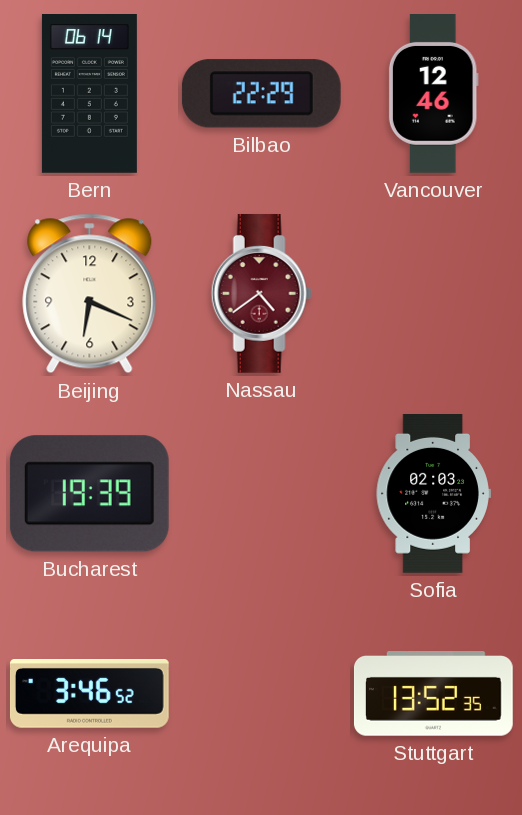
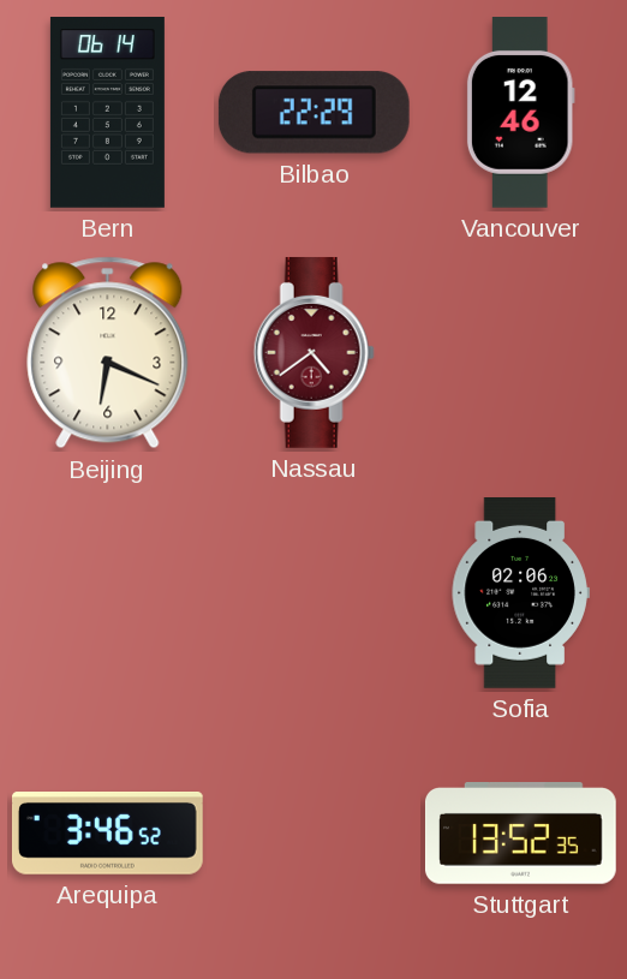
Bucharest: 19:39 -> none (89, 494)
Sofia: 02:03 -> 02:06 (520, 593)
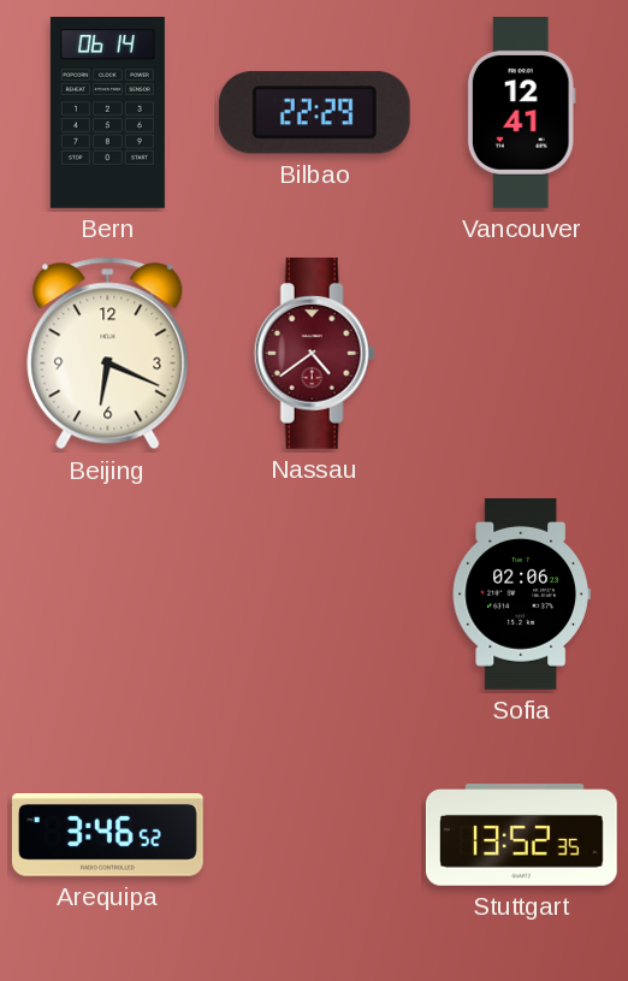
Vancouver: 12:46 -> 12:41 (521, 113)
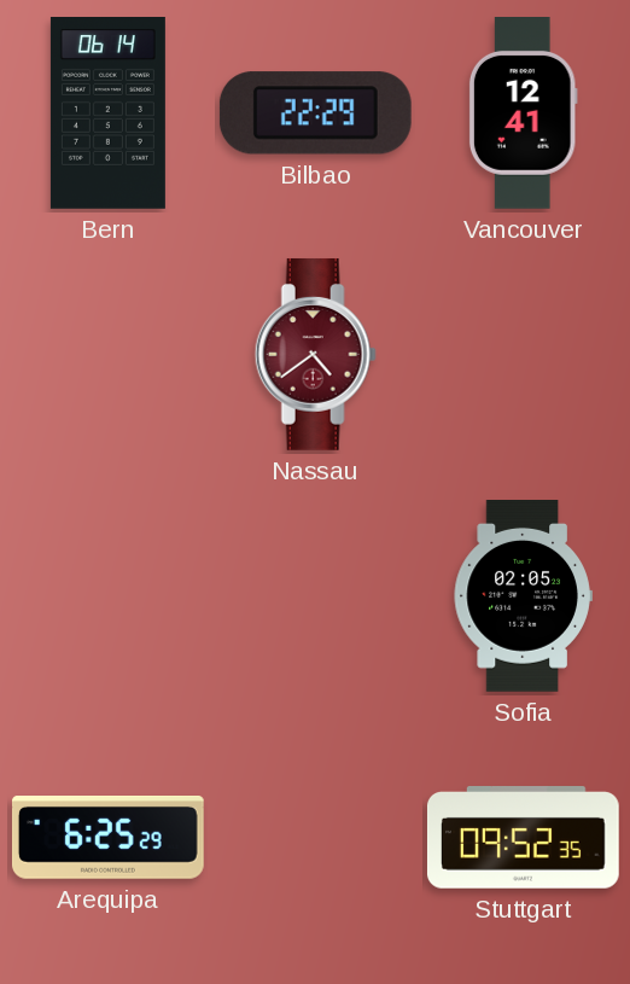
Beijing: 6:19 -> none (108, 354)
Sofia: 02:06 -> 02:05 (523, 596)
Arequipa: 3:46 -> 6:25 (107, 838)
Stuttgart: 13:52 -> 09:52 (523, 838)
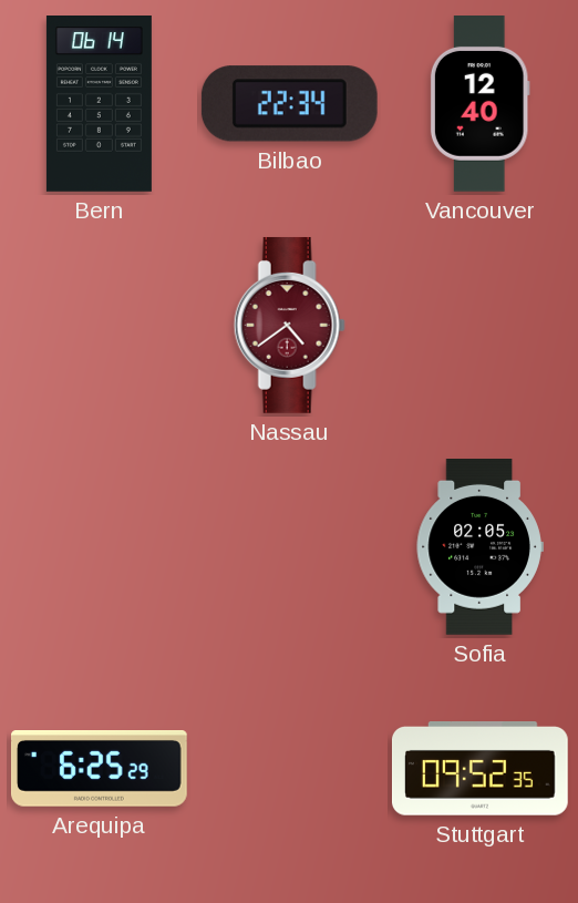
Bilbao: 22:29 -> 22:34 (289, 104)
Vancouver: 12:41 -> 12:40 (479, 104)
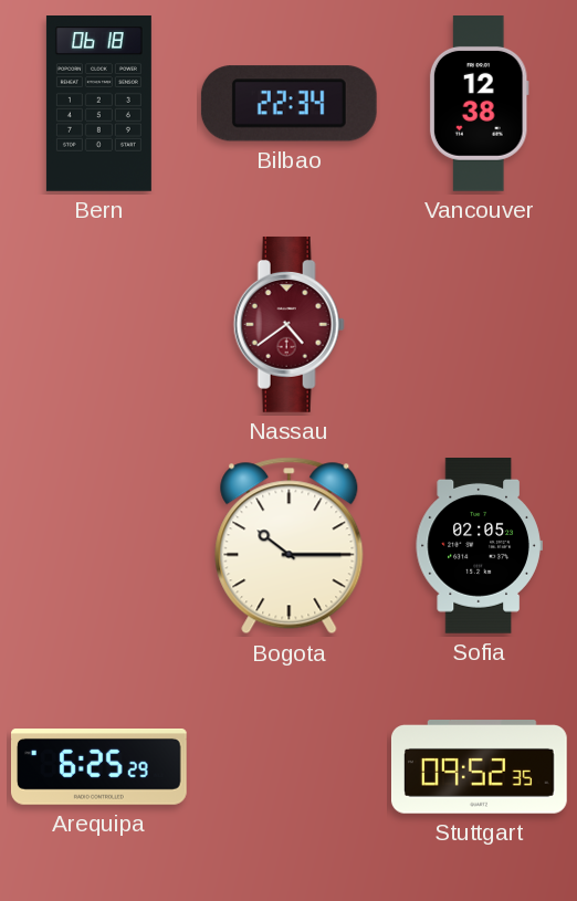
Bern: 06:14 -> 06:18 (98, 104)
Vancouver: 12:40 -> 12:38 (479, 104)
Bogota: none -> 10:15 (290, 546)
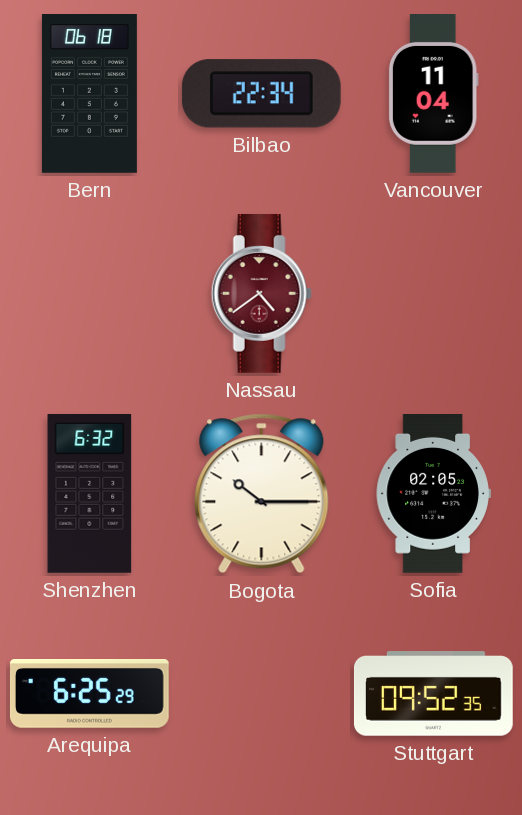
Vancouver: 12:38 -> 11:04 (433, 94)
Shenzhen: none -> 6:32 (90, 493)
